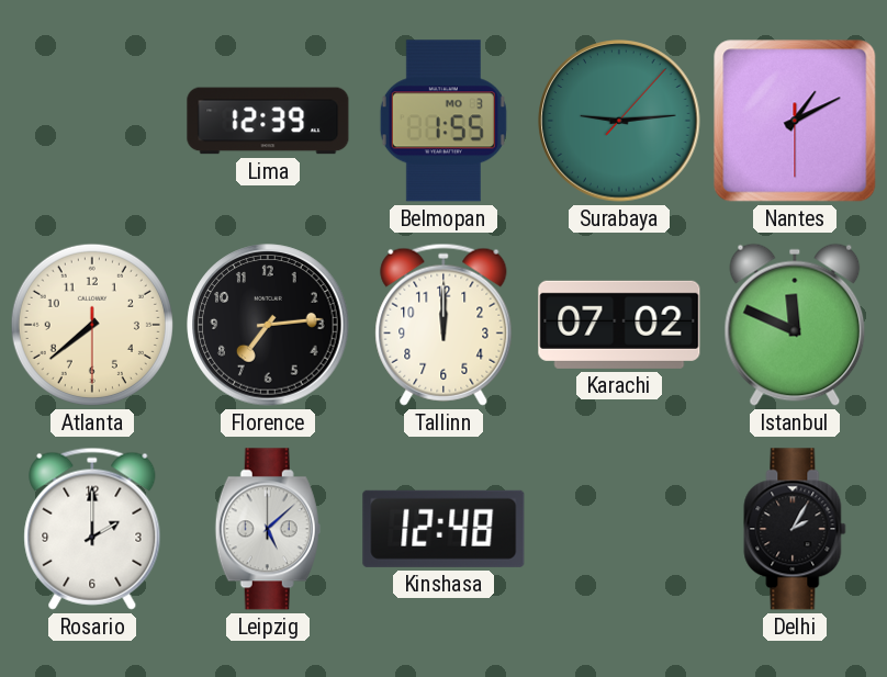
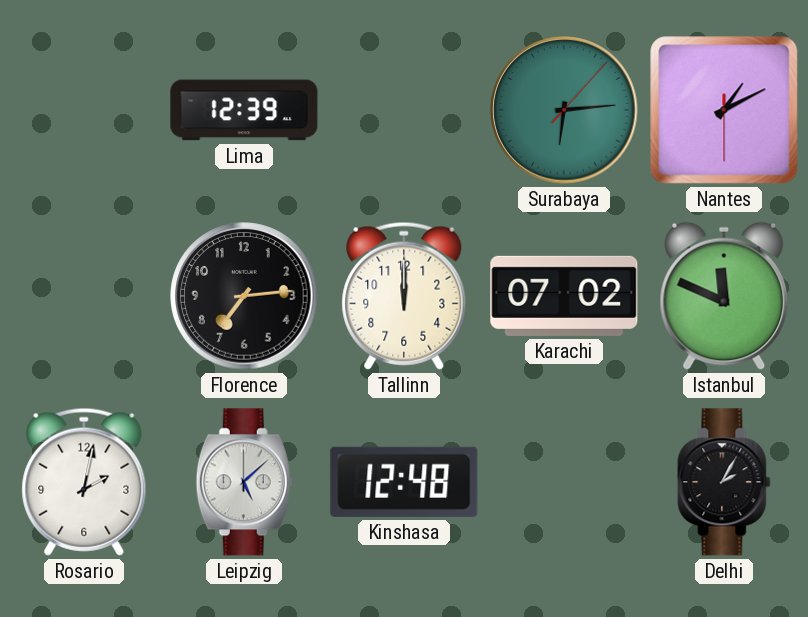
Belmopan: 1:55 -> none (443, 121)
Surabaya: 9:14 -> 6:14 (564, 110)
Atlanta: 7:38 -> none (92, 325)
Rosario: 2:00 -> 2:02 (84, 482)
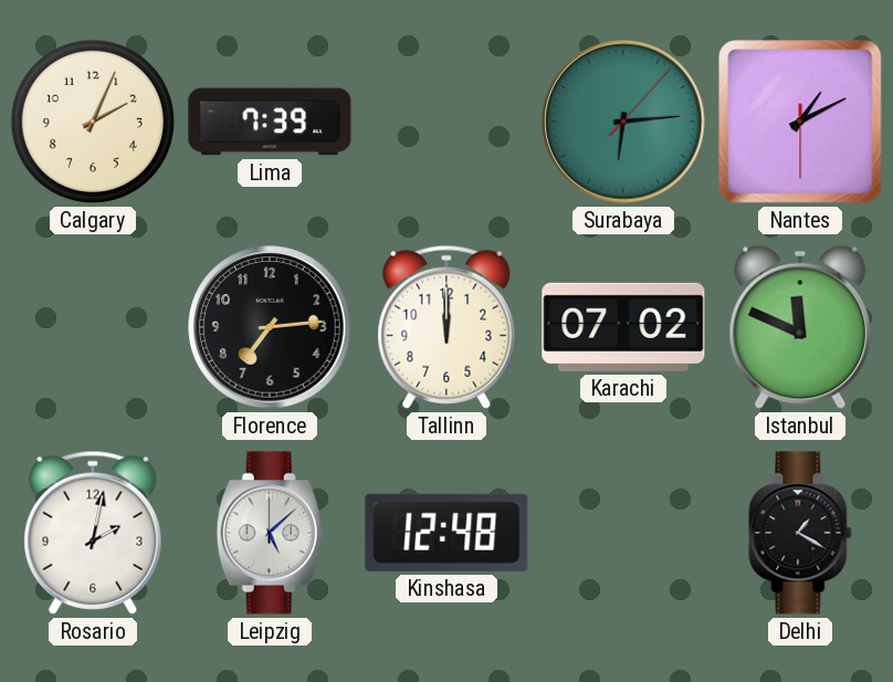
Calgary: none -> 2:04 (93, 122)
Lima: 12:39 -> 7:39 (270, 122)
Delhi: 2:05 -> 1:20 (800, 533)
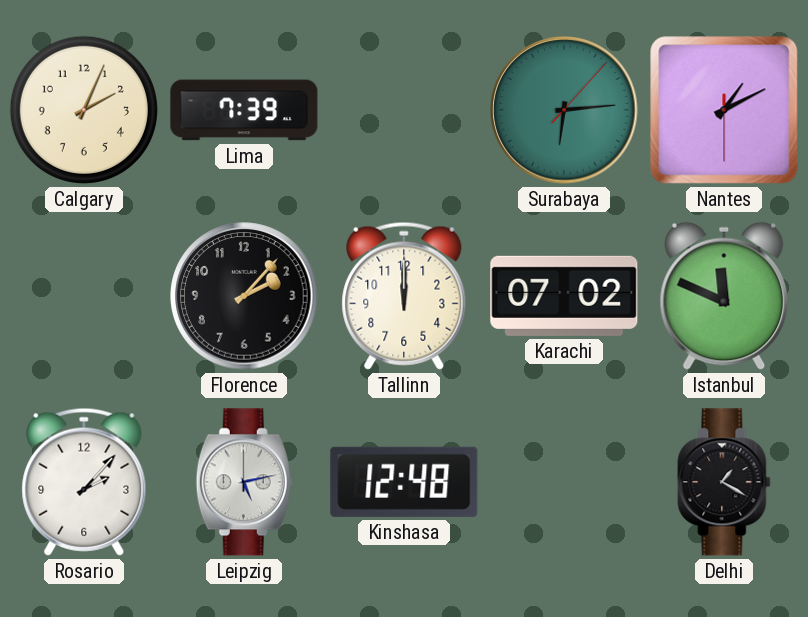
Florence: 7:14 -> 2:07 (244, 296)
Rosario: 2:02 -> 2:07 (84, 482)
Leipzig: 5:08 -> 5:13 (244, 482)
